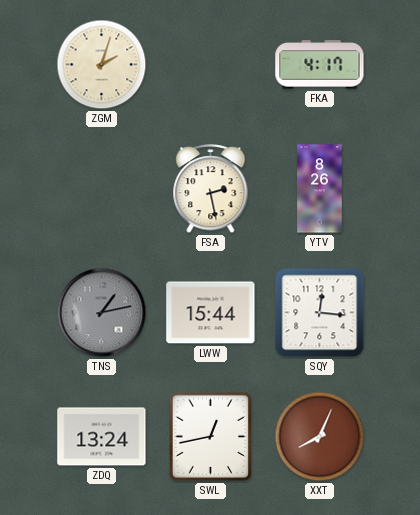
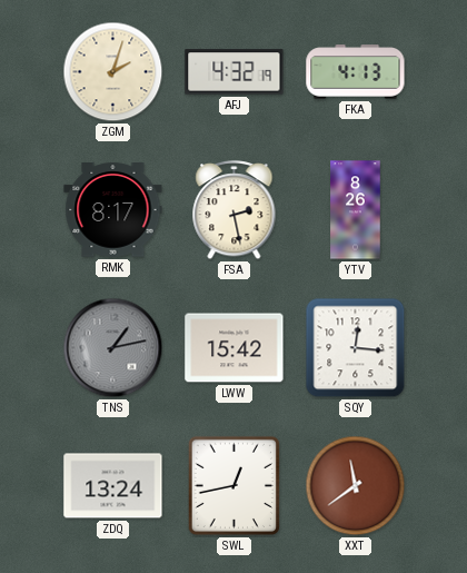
AFJ: none -> 4:32 (235, 72)
FKA: 4:17 -> 4:13 (356, 72)
RMK: none -> 8:17 (113, 210)
LWW: 15:44 -> 15:42 (235, 348)
XXT: 8:04 -> 11:39 (356, 486)
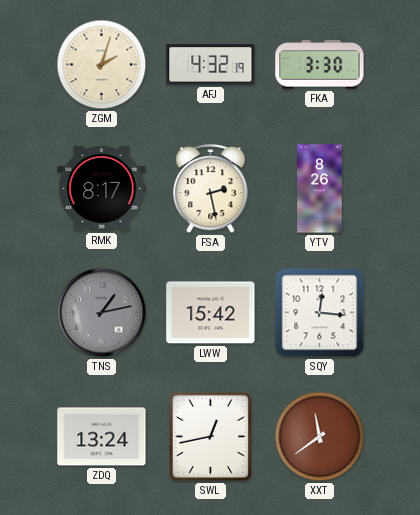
FKA: 4:13 -> 3:30 (320, 65)
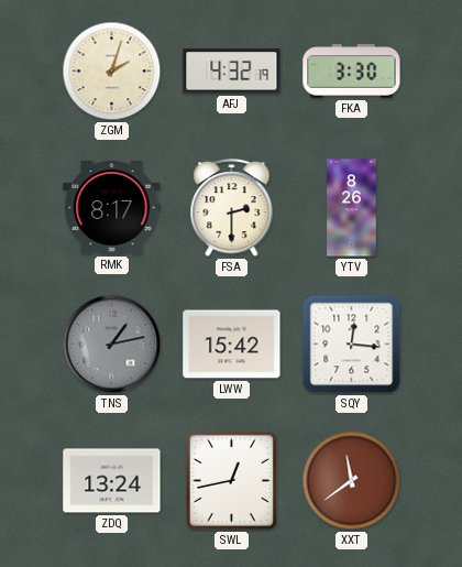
FSA: 2:28 -> 2:30 (232, 209)
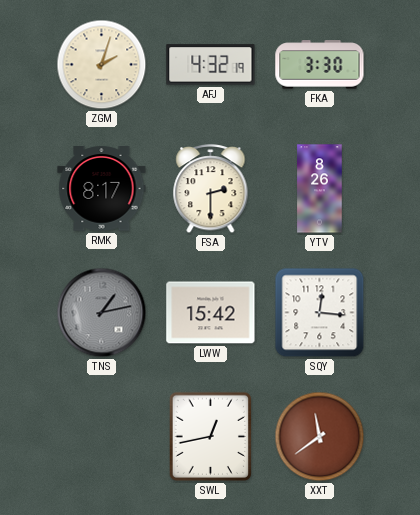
ZDQ: 13:24 -> none (112, 481)
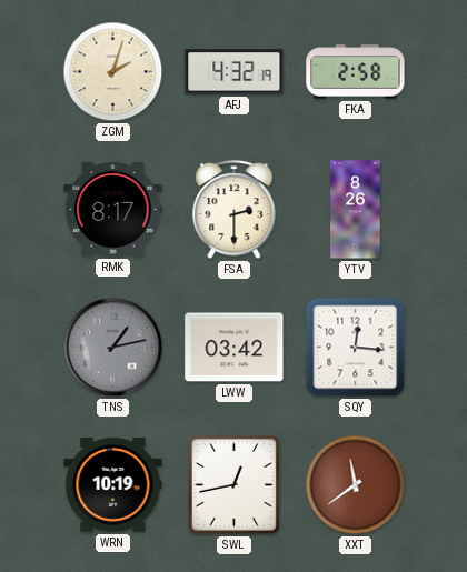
FKA: 3:30 -> 2:58 (356, 72)
LWW: 15:42 -> 03:42 (235, 348)
WRN: none -> 10:19 (113, 485)
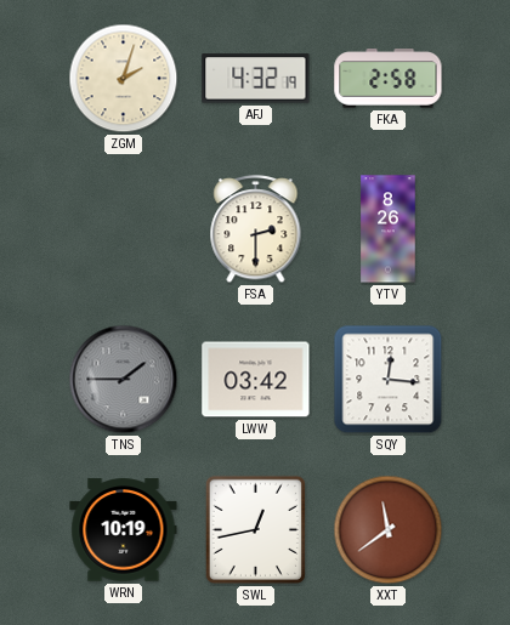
RMK: 8:17 -> none (113, 210)
TNS: 1:13 -> 1:45 (124, 380)
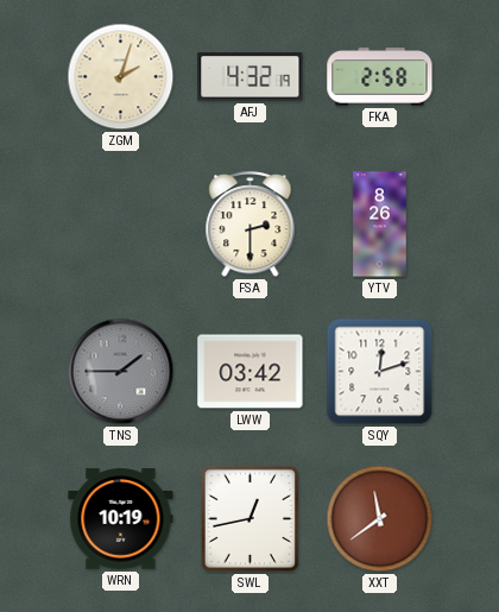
SQY: 12:16 -> 12:12 (380, 372)
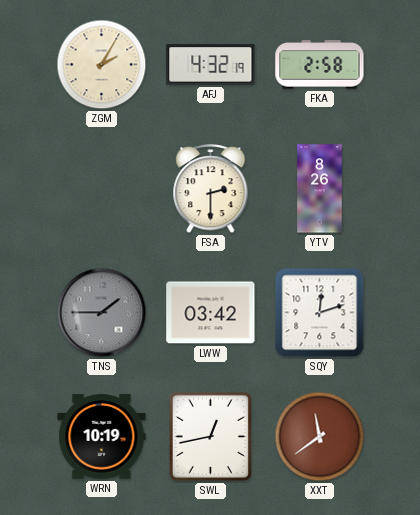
ZGM: 2:03 -> 2:05 (102, 65)
